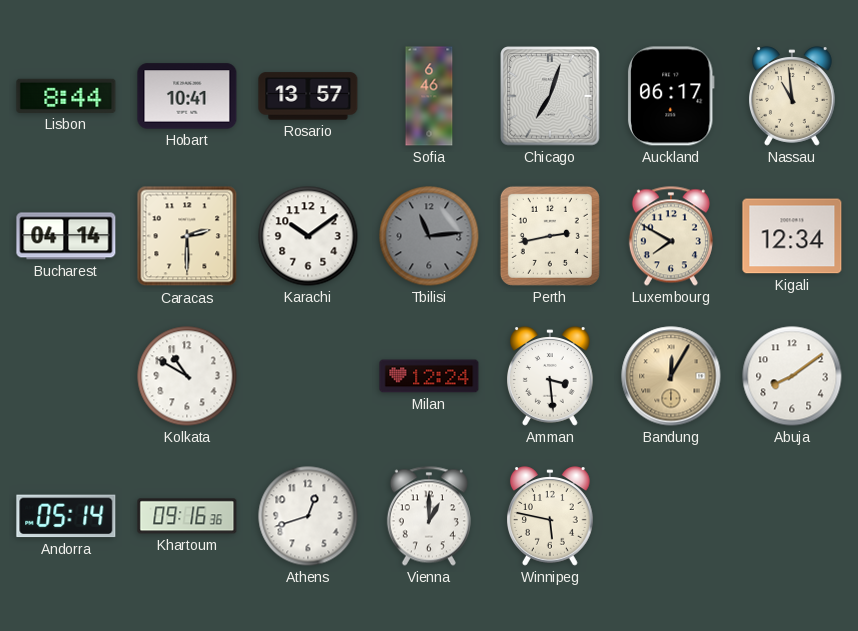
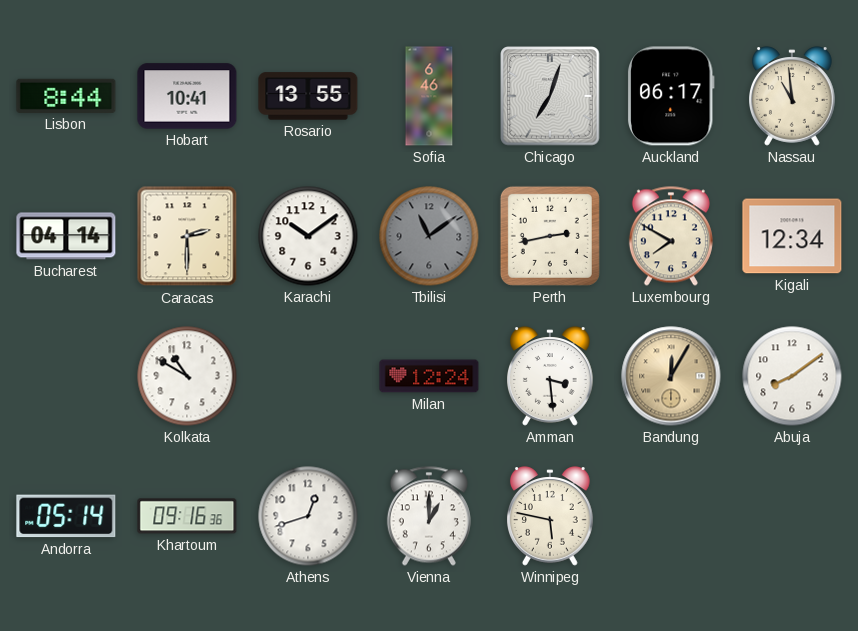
Rosario: 13:57 -> 13:55 (308, 96)
Tbilisi: 11:14 -> 11:09 (429, 236)
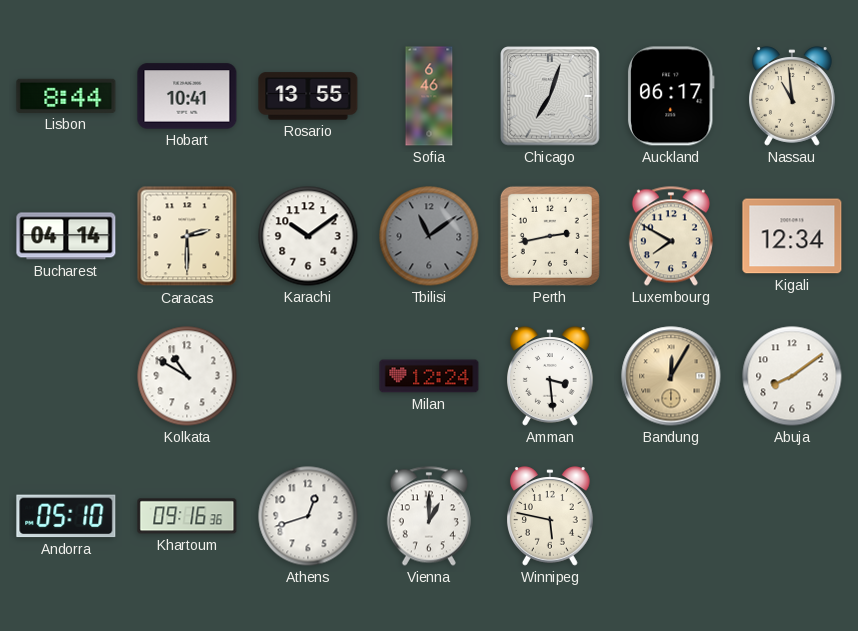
Andorra: 05:14 -> 05:10 (66, 516)
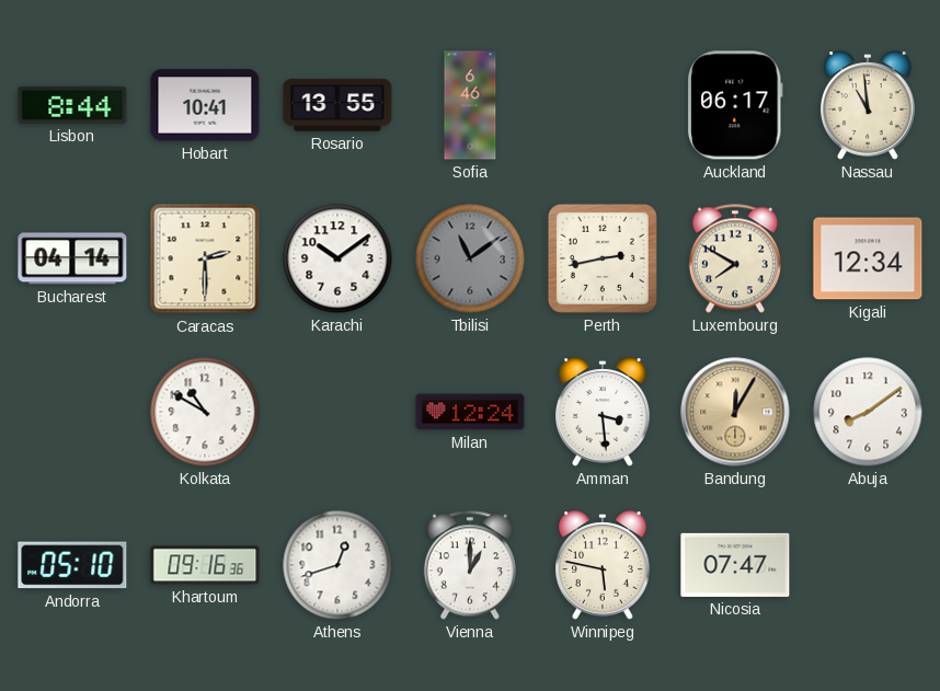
Chicago: 7:03 -> none (550, 96)
Nicosia: none -> 07:47 (735, 565)
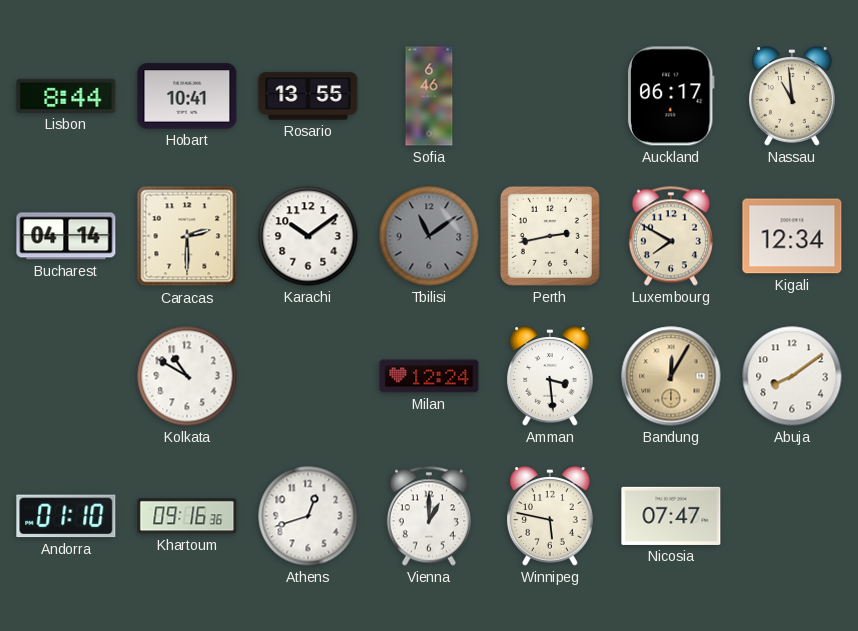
Andorra: 05:10 -> 01:10 (66, 516)
